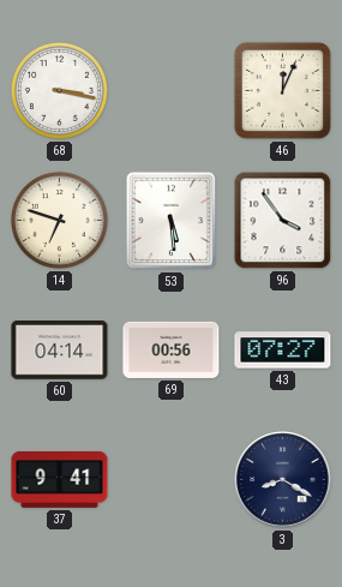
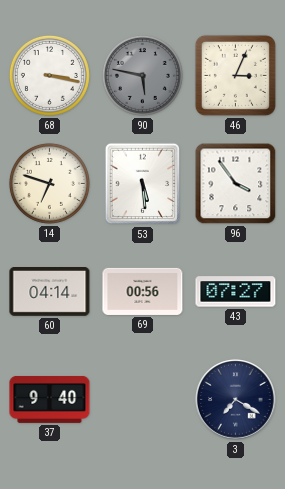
90: none -> 5:47 (142, 75)
46: 12:04 -> 3:04 (235, 75)
37: 9:41 -> 9:40 (50, 399)
3: 8:20 -> 7:20 (236, 400)
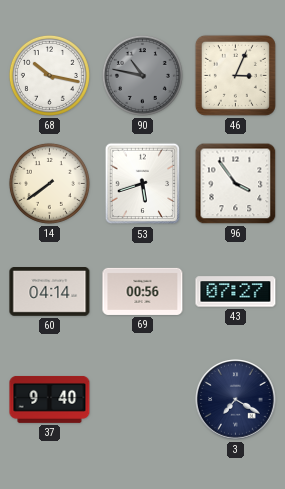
68: 3:17 -> 10:17 (49, 75)
90: 5:47 -> 10:47 (142, 75)
14: 6:48 -> 7:39 (49, 183)
53: 5:29 -> 5:42 (143, 184)
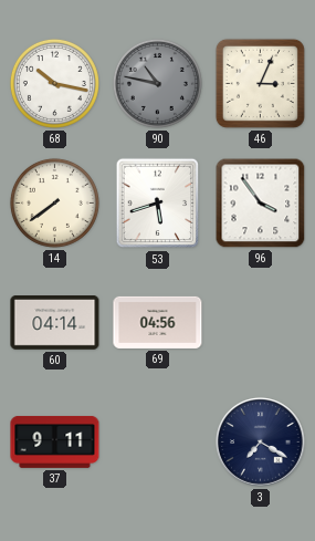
69: 00:56 -> 04:56 (158, 322)
43: 07:27 -> none (236, 292)
37: 9:40 -> 9:11 (55, 441)
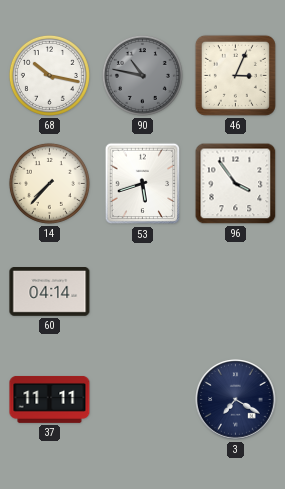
14: 7:39 -> 7:37 (49, 183)
69: 04:56 -> none (158, 322)
37: 9:11 -> 11:11 (50, 399)
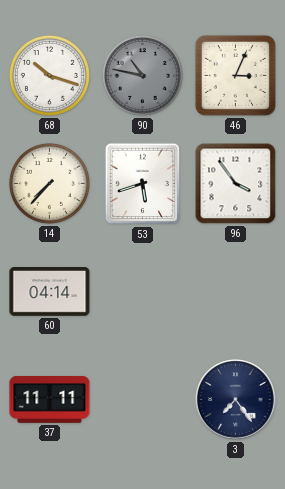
68: 10:17 -> 10:18 (49, 75)
3: 7:20 -> 7:24 (236, 400)
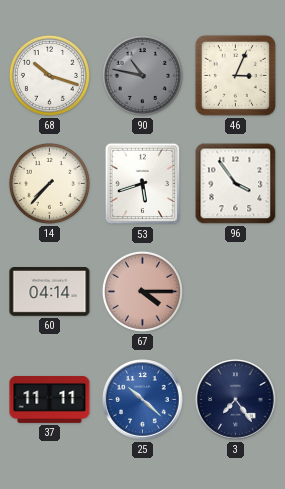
67: none -> 4:15 (142, 291)
25: none -> 10:22 (143, 400)
